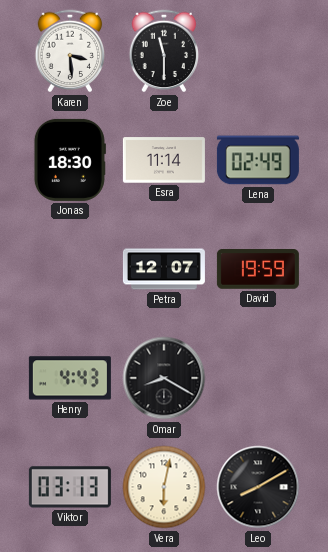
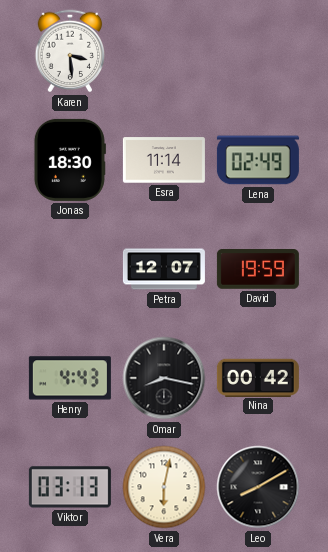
Zoe: 11:30 -> none (164, 51)
Omar: 8:20 -> 8:17 (164, 378)
Nina: none -> 00:42 (258, 377)
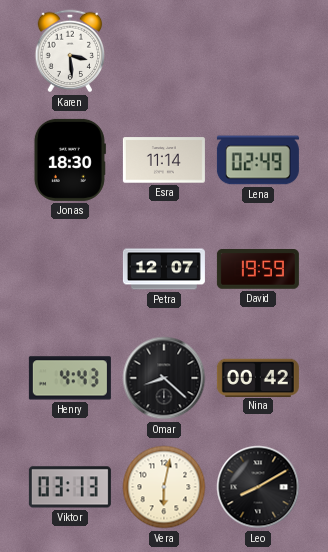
Omar: 8:17 -> 8:22 (164, 378)
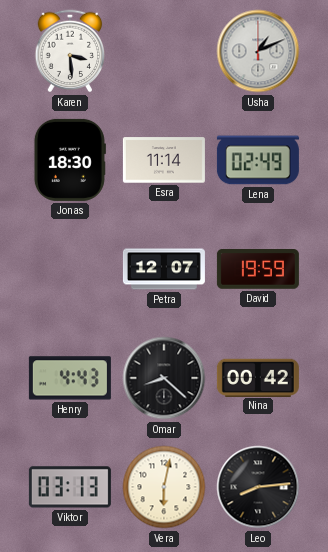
Usha: none -> 1:11 (258, 51)
Leo: 8:10 -> 8:14 (258, 487)
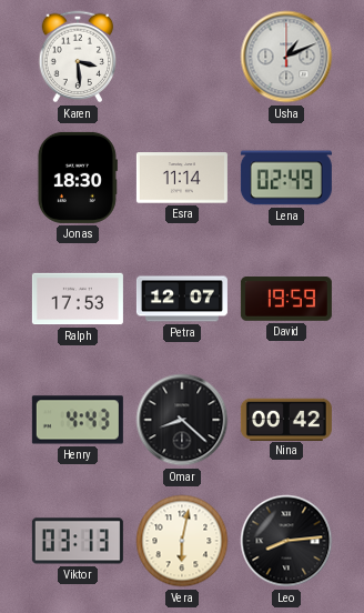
Ralph: none -> 17:53 (78, 299)
